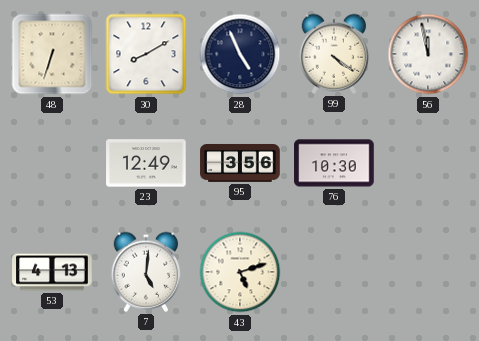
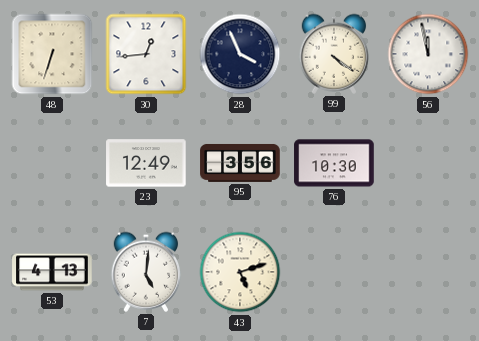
30: 8:10 -> 12:44 (146, 54)
28: 4:56 -> 3:56 (240, 54)
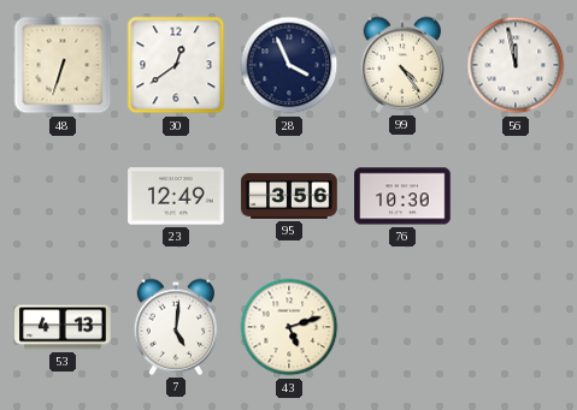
30: 12:44 -> 12:39 (176, 65)
99: 4:21 -> 4:24 (402, 65)
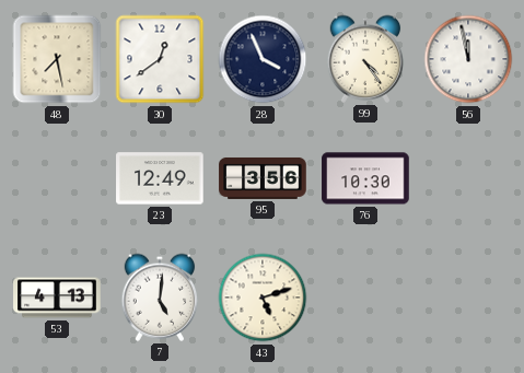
48: 6:33 -> 7:28 (57, 59)
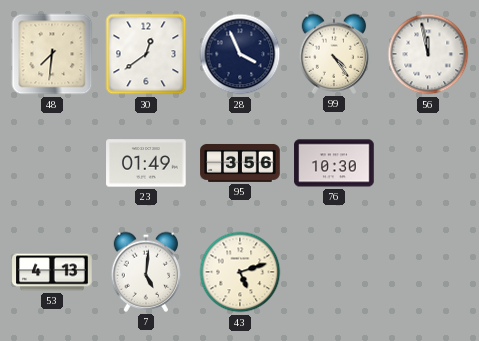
48: 7:28 -> 7:31 (52, 54)
23: 12:49 -> 01:49 (146, 163)
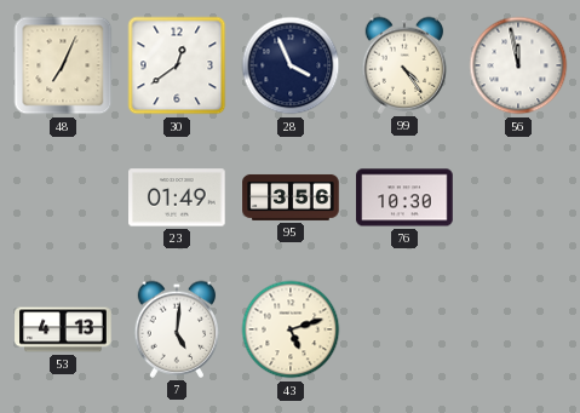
48: 7:31 -> 7:04 (63, 65)
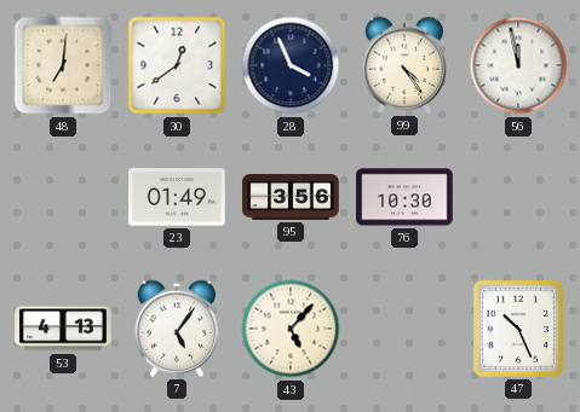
48: 7:04 -> 7:01 (63, 65)
7: 5:01 -> 5:06 (177, 329)
43: 5:12 -> 5:07 (291, 329)
47: none -> 10:26 (518, 329)
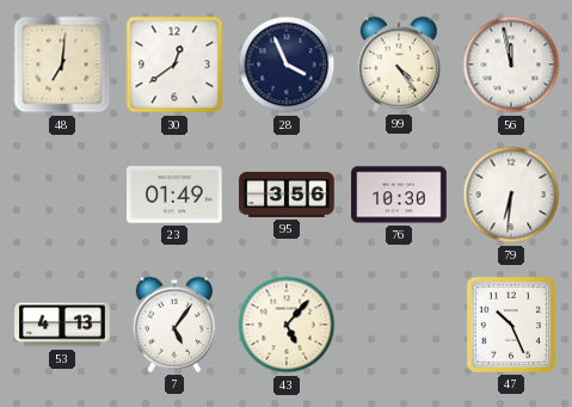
79: none -> 6:31 (511, 195)
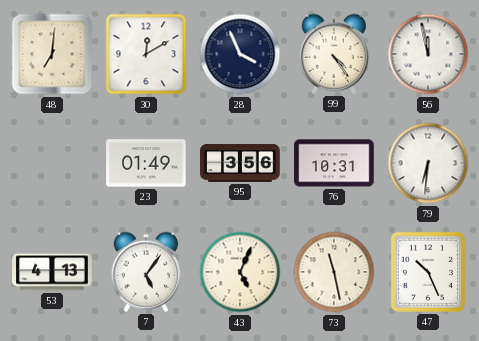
30: 12:39 -> 12:10 (146, 54)
76: 10:30 -> 10:31 (334, 163)
43: 5:07 -> 5:04 (240, 272)
73: none -> 11:28 (334, 272)
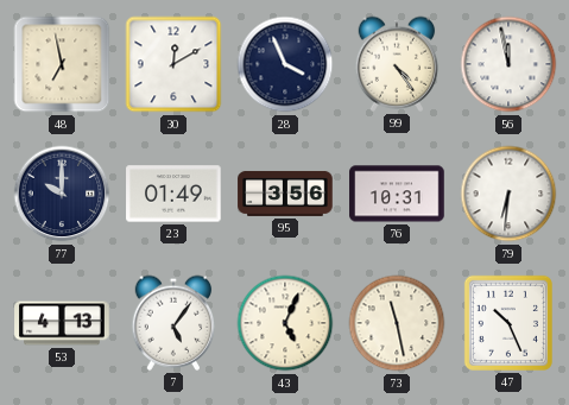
48: 7:01 -> 6:58 (62, 64)
77: none -> 10:00 (62, 194)
